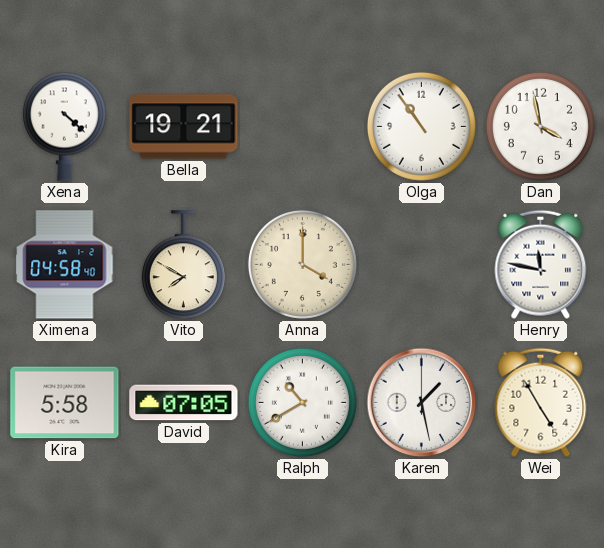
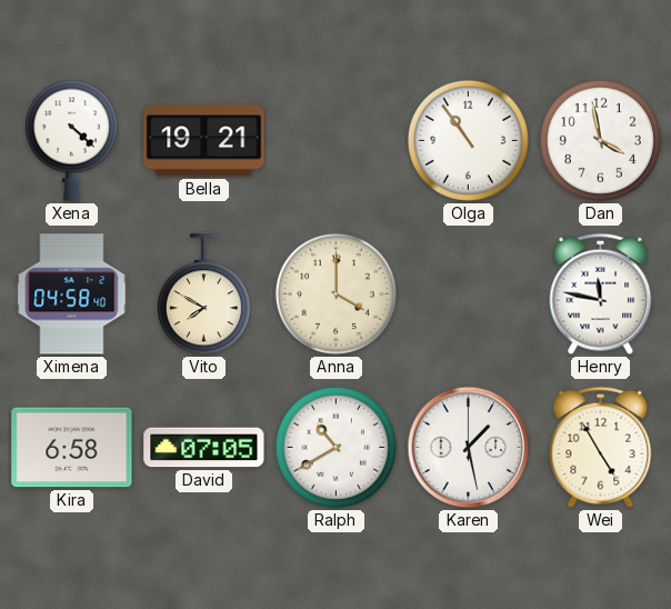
Kira: 5:58 -> 6:58 (72, 448)
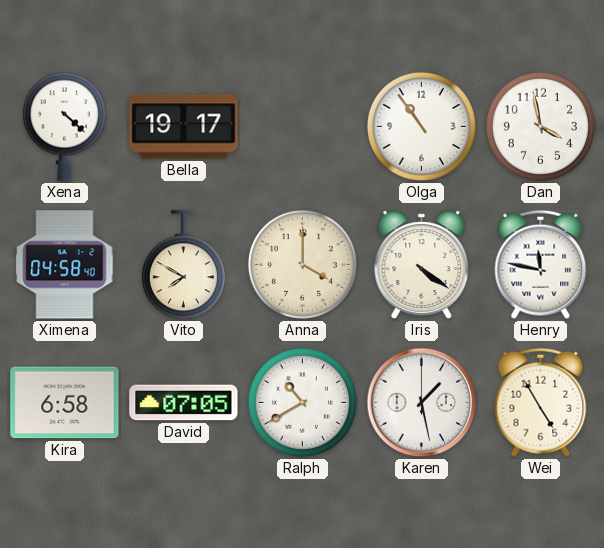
Bella: 19:21 -> 19:17 (184, 127)
Iris: none -> 4:21 (422, 265)
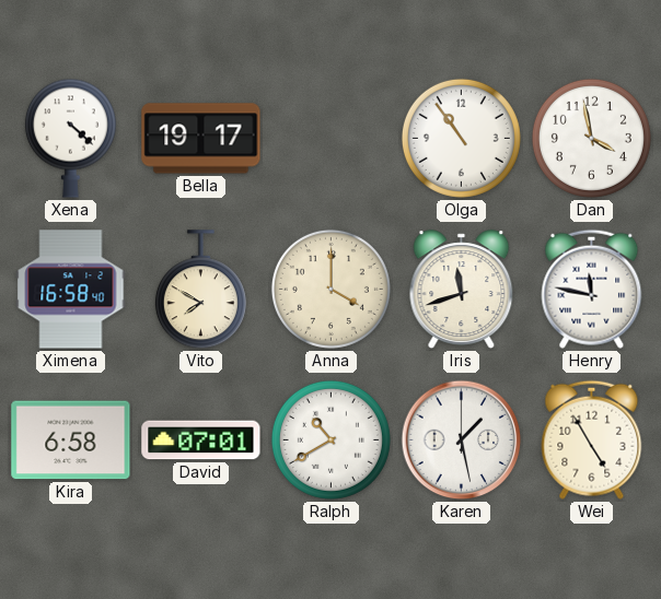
Ximena: 04:58 -> 16:58 (71, 290)
Iris: 4:21 -> 11:42 (462, 290)
David: 07:05 -> 07:01 (201, 441)
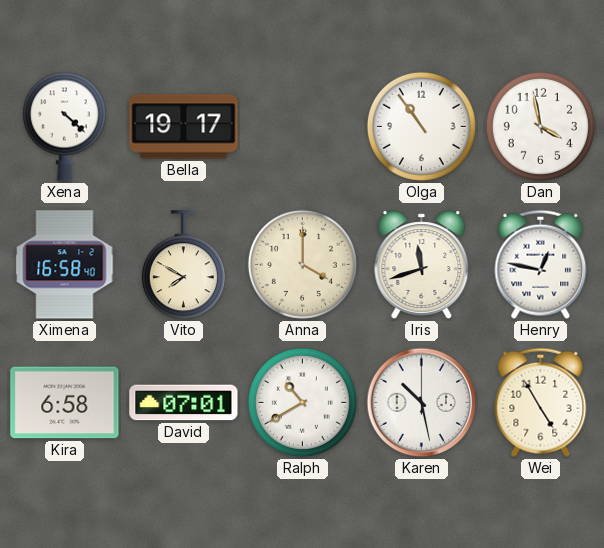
Henry: 11:47 -> 12:47 (541, 264)
Karen: 1:28 -> 10:28 (422, 403)
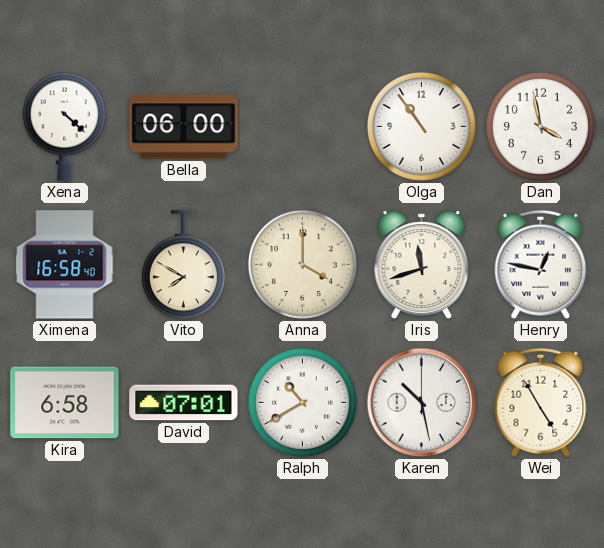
Bella: 19:17 -> 06:00 (184, 127)
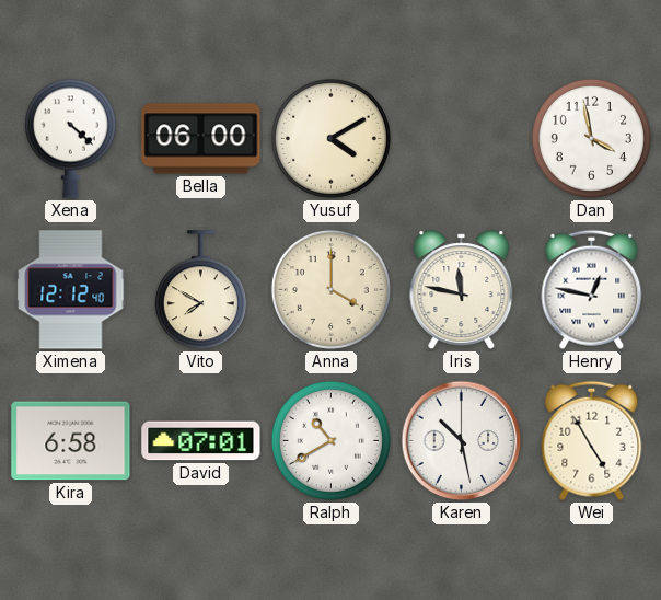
Yusuf: none -> 4:10 (330, 138)
Olga: 10:54 -> none (421, 126)
Ximena: 16:58 -> 12:12 (71, 290)
Iris: 11:42 -> 11:47 (462, 290)
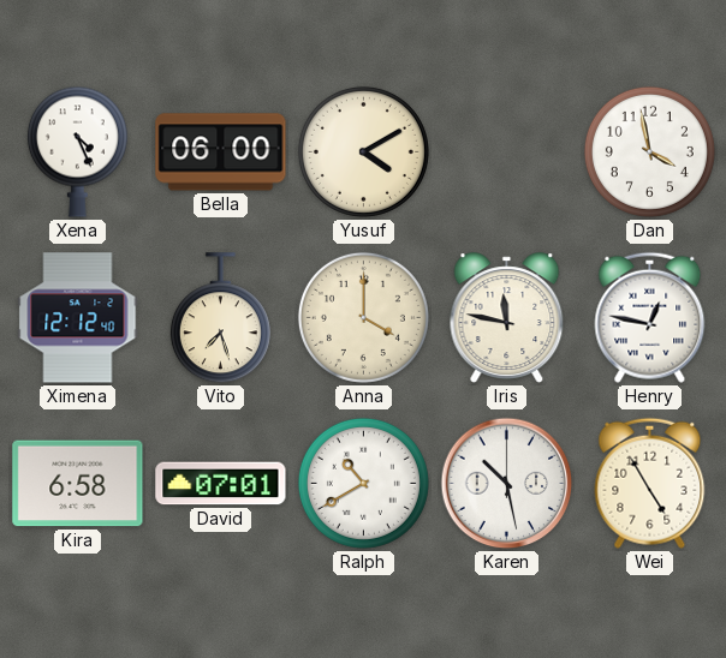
Xena: 4:22 -> 4:26 (77, 151)
Vito: 7:50 -> 7:27 (220, 318)
